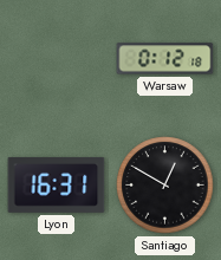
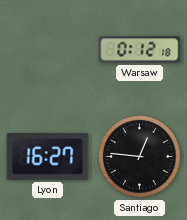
Lyon: 16:31 -> 16:27 (48, 156)
Santiago: 12:50 -> 12:46 (140, 157)
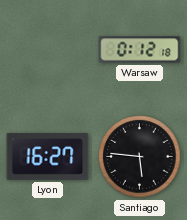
Santiago: 12:46 -> 5:46 (140, 157)
